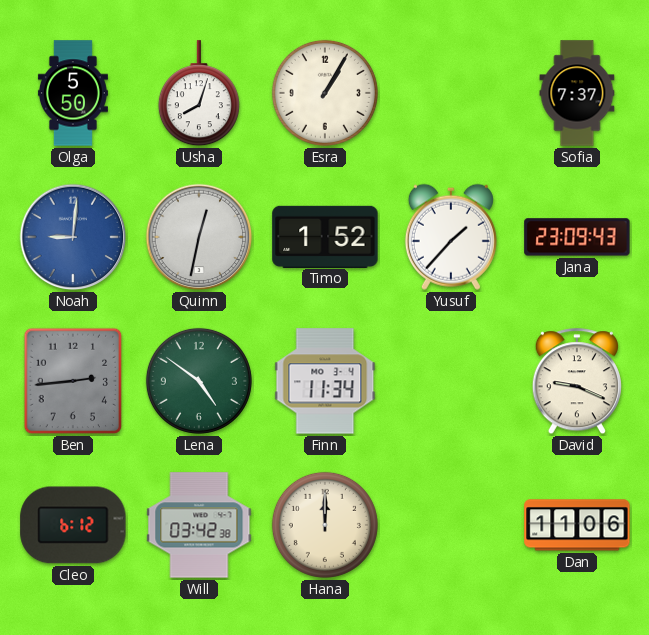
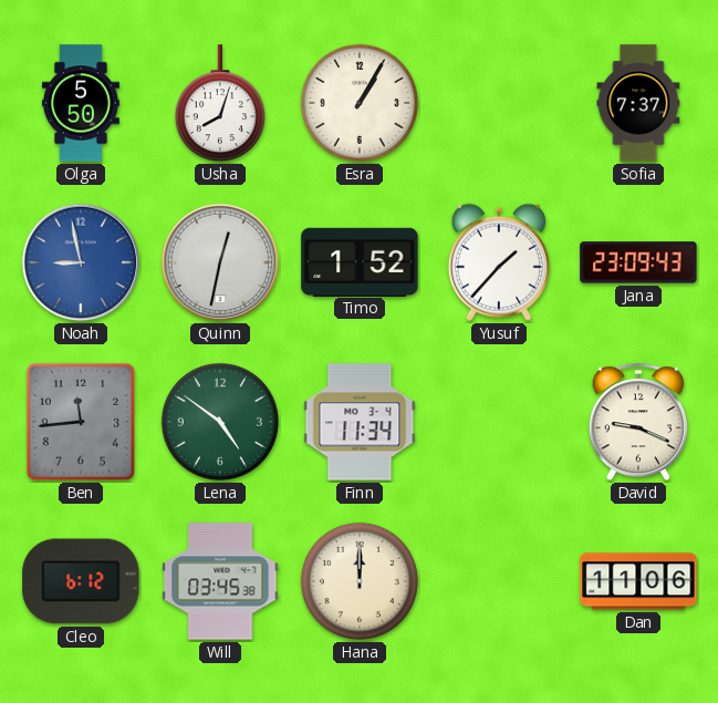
Noah: 9:01 -> 8:58 (81, 262)
Ben: 2:44 -> 11:44 (81, 422)
Will: 03:42 -> 03:45 (220, 581)
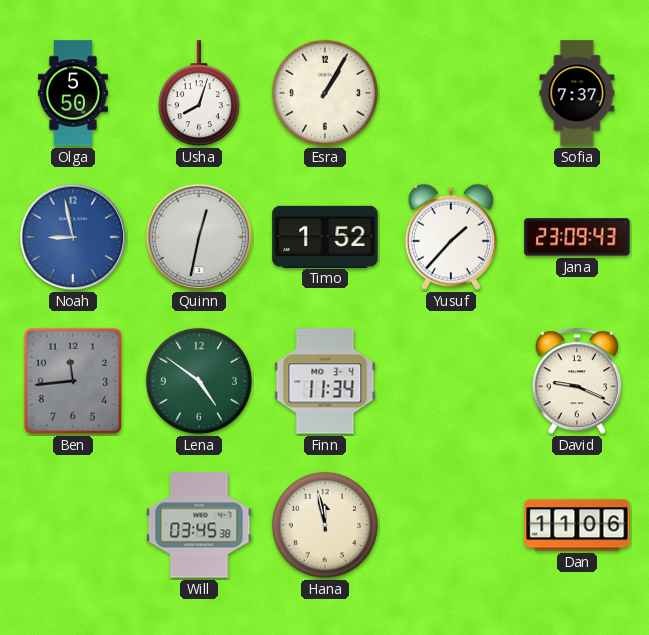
Cleo: 6:12 -> none (81, 581)
Hana: 12:00 -> 11:58 (325, 525)
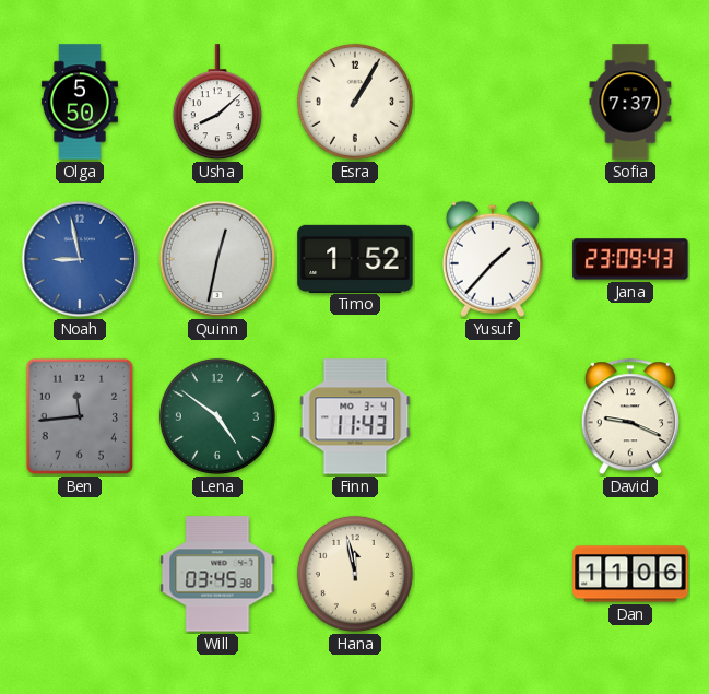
Usha: 8:03 -> 8:08 (217, 103)
Finn: 11:34 -> 11:43 (355, 416)
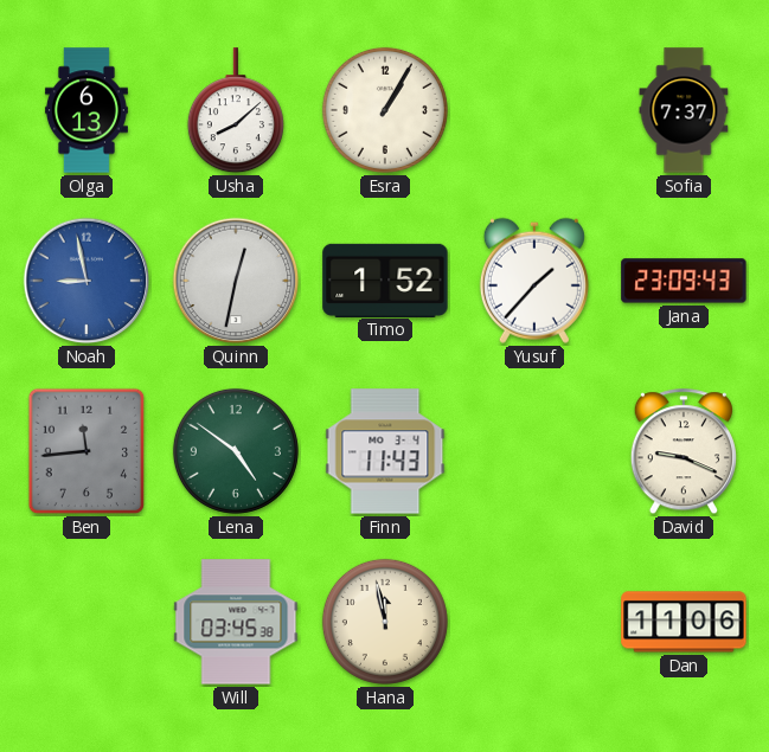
Olga: 5:50 -> 6:13 (86, 110)
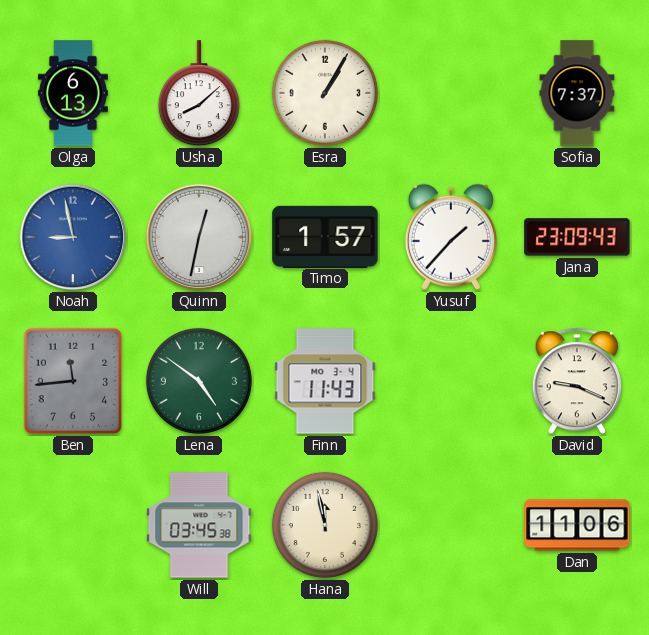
Timo: 1:52 -> 1:57 (325, 236)
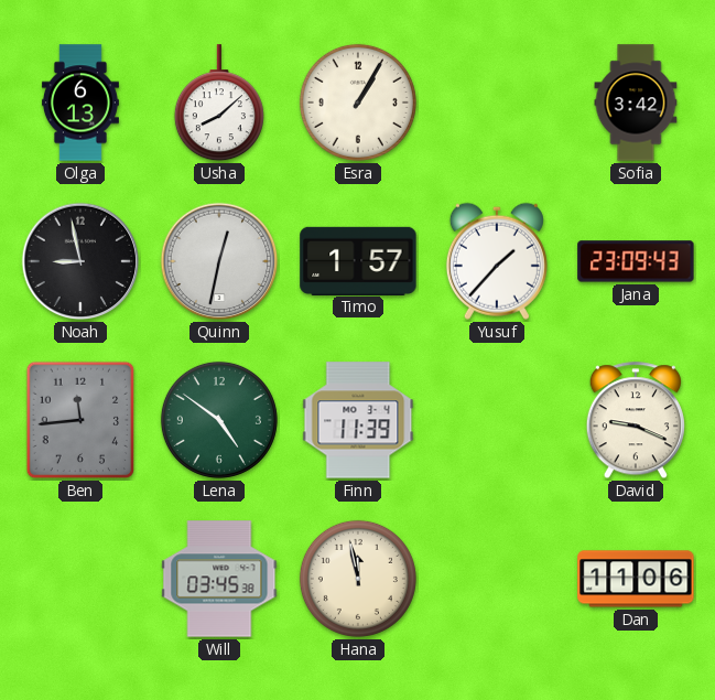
Sofia: 7:37 -> 3:42 (636, 103)
Noah dial: blue -> black (80, 261)
Finn: 11:43 -> 11:39 (358, 420)
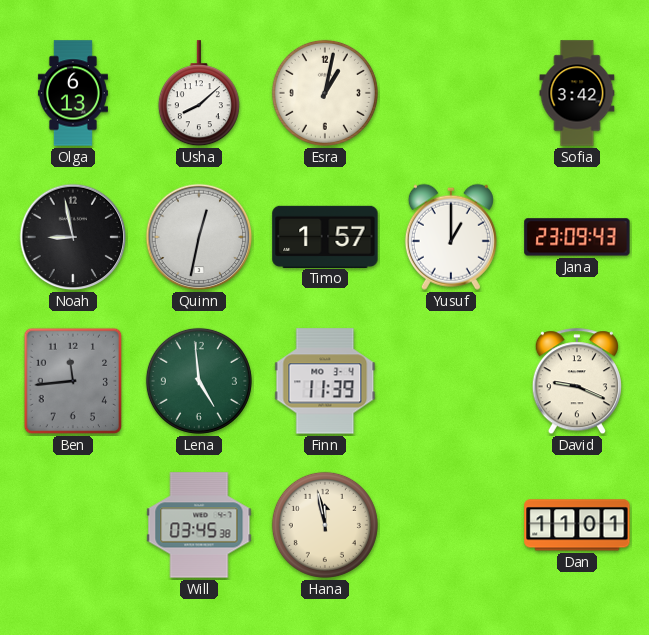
Esra: 1:05 -> 1:02 (325, 93)
Yusuf: 1:37 -> 1:00 (451, 237)
Lena: 4:51 -> 4:59 (199, 381)
Dan: 11:06 -> 11:01 (577, 525)
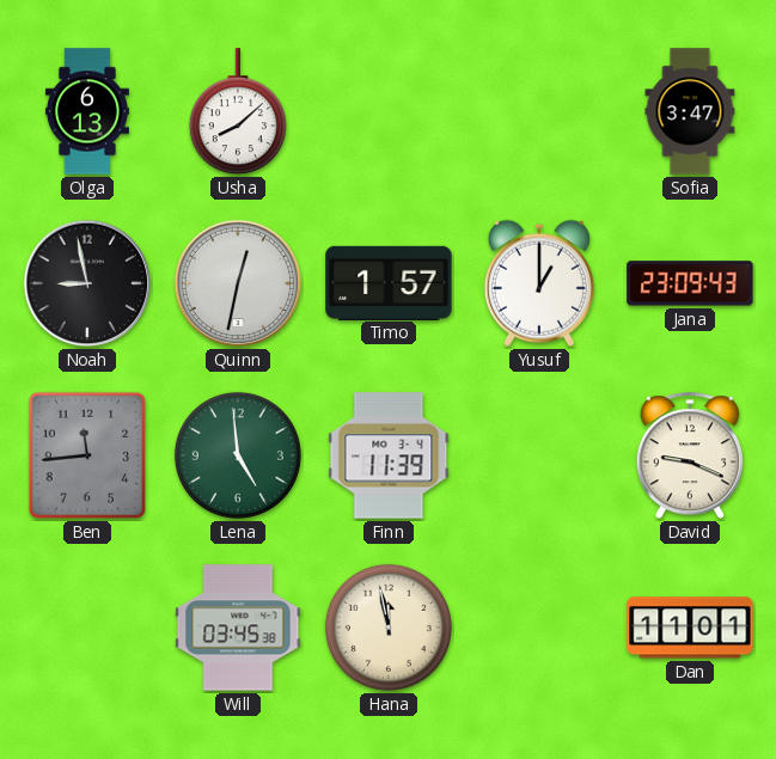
Esra: 1:02 -> none (325, 93)
Sofia: 3:42 -> 3:47 (690, 111)
